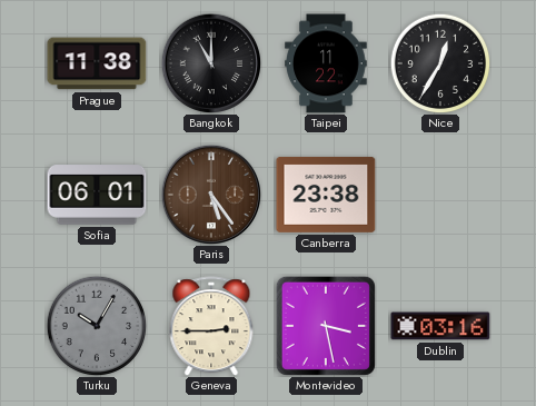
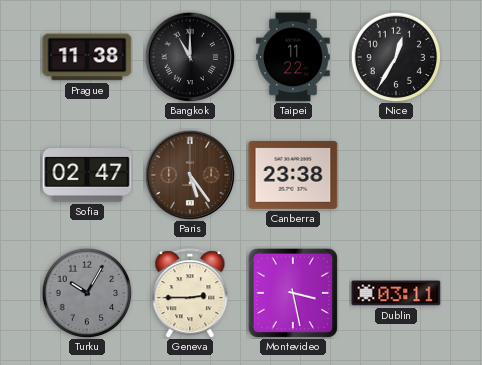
Sofia: 06:01 -> 02:47 (87, 175)
Dublin: 03:16 -> 03:11 (396, 293)
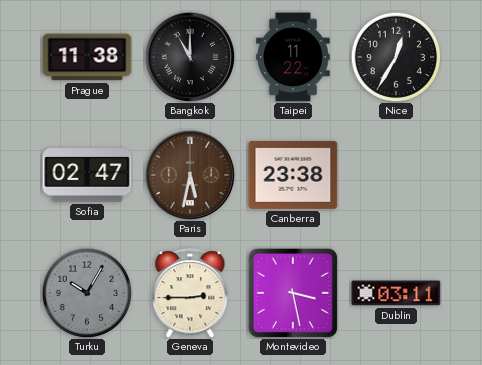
Paris: 5:24 -> 5:32 (190, 175)
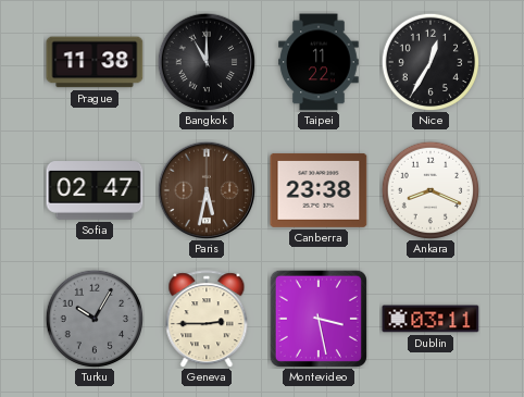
Ankara: none -> 8:19 (431, 190)
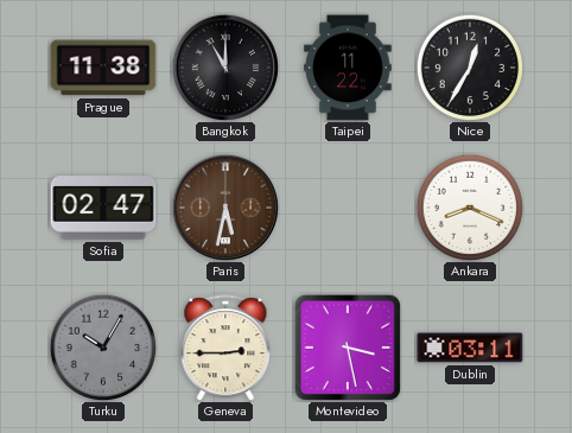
Canberra: 23:38 -> none (319, 190)
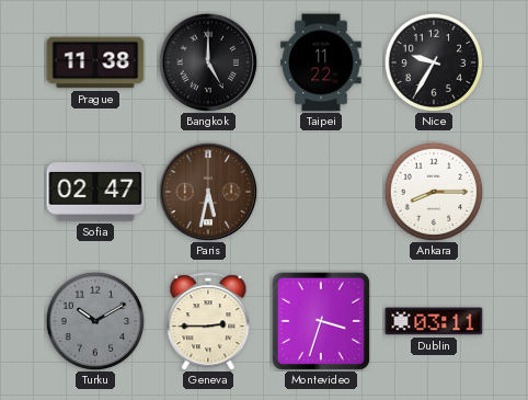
Bangkok: 11:00 -> 5:00 (208, 62)
Nice: 12:35 -> 9:35 (434, 62)
Ankara: 8:19 -> 8:15 (434, 192)
Turku: 10:05 -> 10:10 (95, 321)
Montevideo: 3:28 -> 3:33 (321, 321)
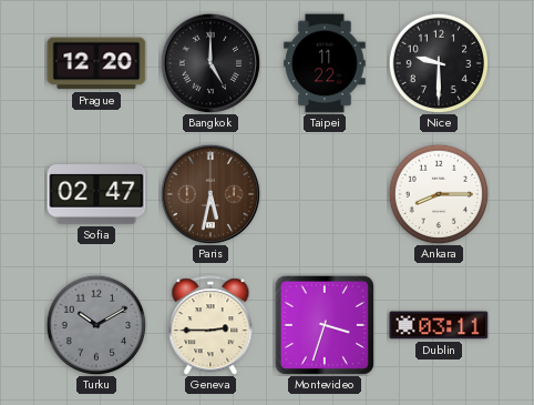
Prague: 11:38 -> 12:20 (96, 63)
Nice: 9:35 -> 9:30 (439, 63)
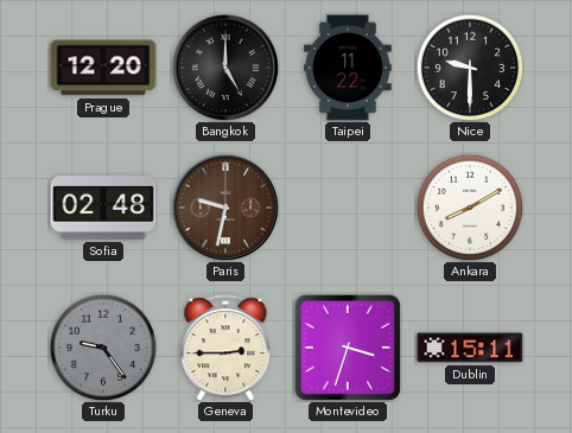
Sofia: 02:47 -> 02:48 (103, 208)
Paris: 5:32 -> 9:32 (225, 208)
Ankara: 8:15 -> 8:10 (470, 208)
Turku: 10:10 -> 9:24 (103, 348)
Dublin: 03:11 -> 15:11 (470, 348)
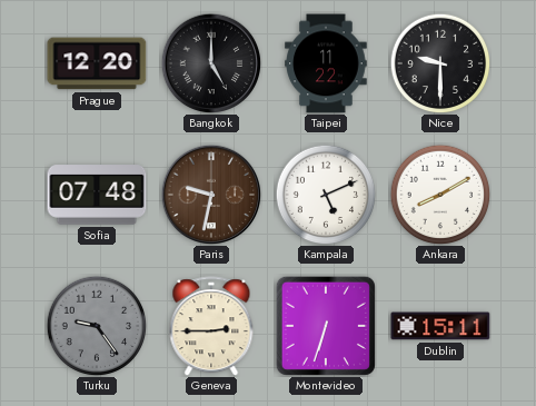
Sofia: 02:48 -> 07:48 (97, 195)
Kampala: none -> 5:11 (326, 195)
Montevideo: 3:33 -> 6:33 (326, 326)
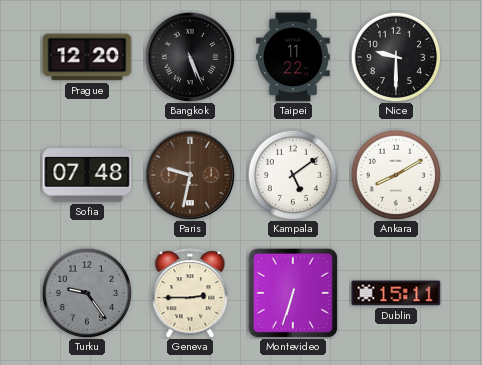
Bangkok: 5:00 -> 5:26 (190, 57)
Kampala: 5:11 -> 5:09 (293, 175)
